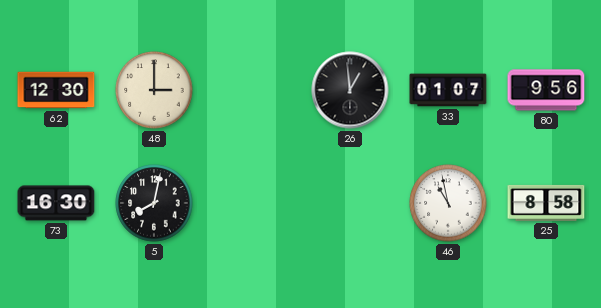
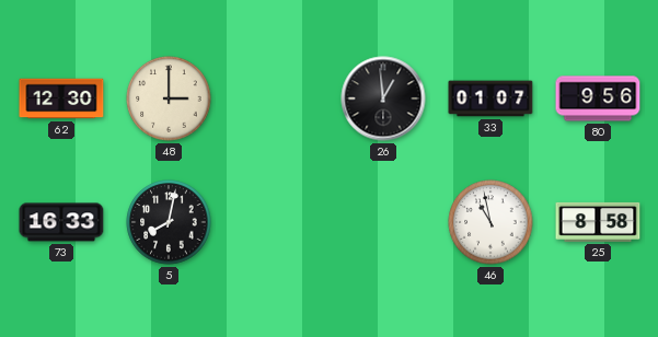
73: 16:30 -> 16:33 (61, 222)
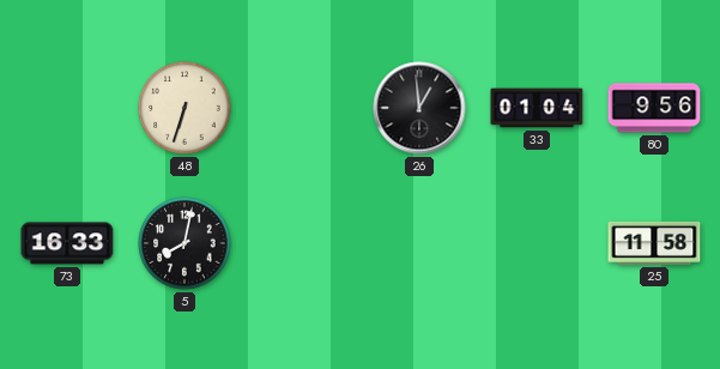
62: 12:30 -> none (61, 98)
48: 3:00 -> 6:33 (184, 108)
33: 01:07 -> 01:04 (537, 108)
46: 10:58 -> none (490, 222)
25: 8:58 -> 11:58 (654, 243)
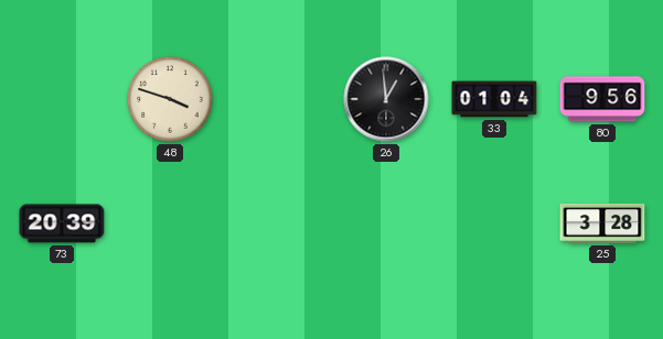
48: 6:33 -> 3:48 (170, 99)
73: 16:33 -> 20:39 (62, 223)
5: 8:02 -> none (184, 243)
25: 11:58 -> 3:28 (602, 223)
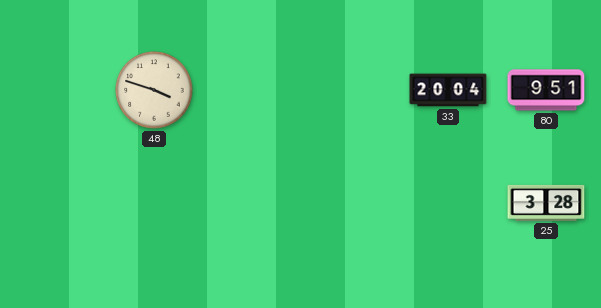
26: 12:59 -> none (386, 99)
33: 01:04 -> 20:04 (448, 90)
80: 9:56 -> 9:51 (546, 90)
73: 20:39 -> none (62, 223)
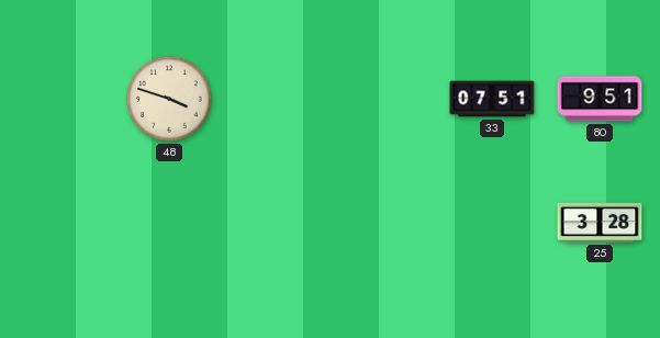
33: 20:04 -> 07:51 (492, 99)
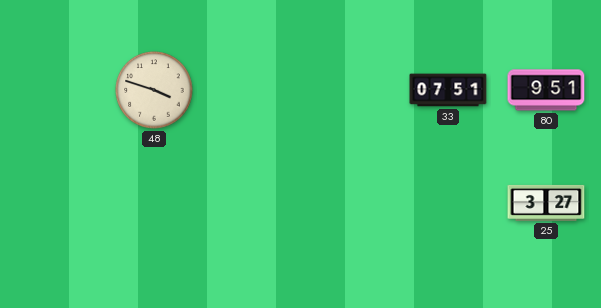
25: 3:28 -> 3:27 (546, 203)
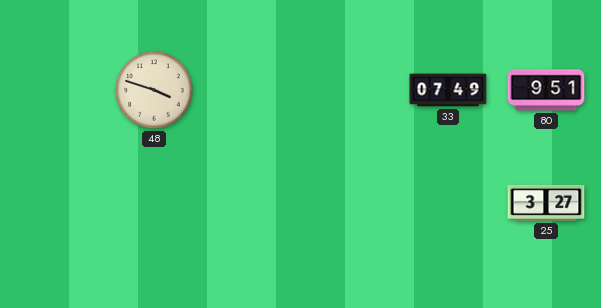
33: 07:51 -> 07:49 (448, 90)
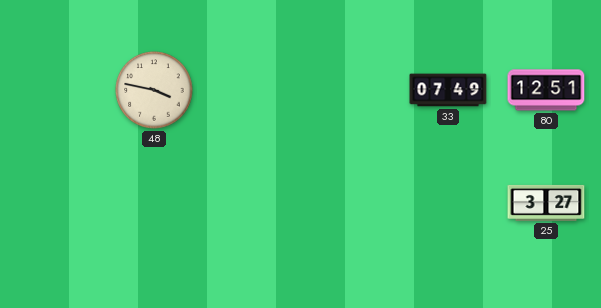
48: 3:48 -> 3:47 (154, 90)
80: 9:51 -> 12:51 (546, 90)
